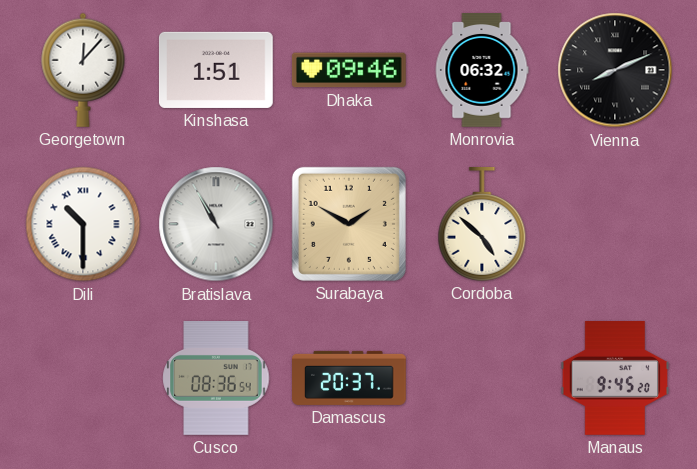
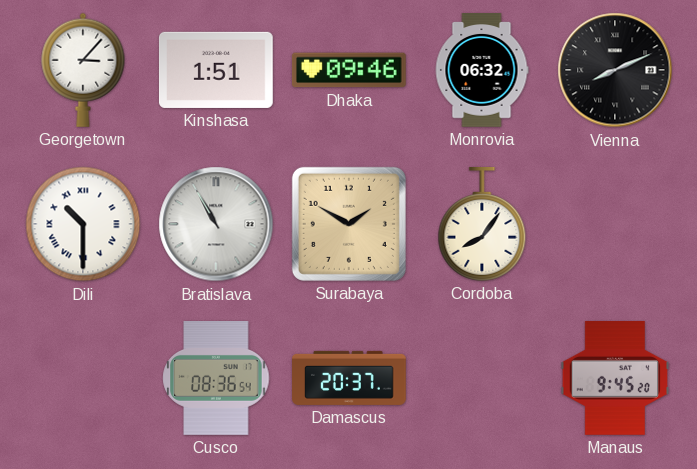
Georgetown: 12:07 -> 3:07 (83, 70)
Cordoba: 4:52 -> 8:06 (482, 225)
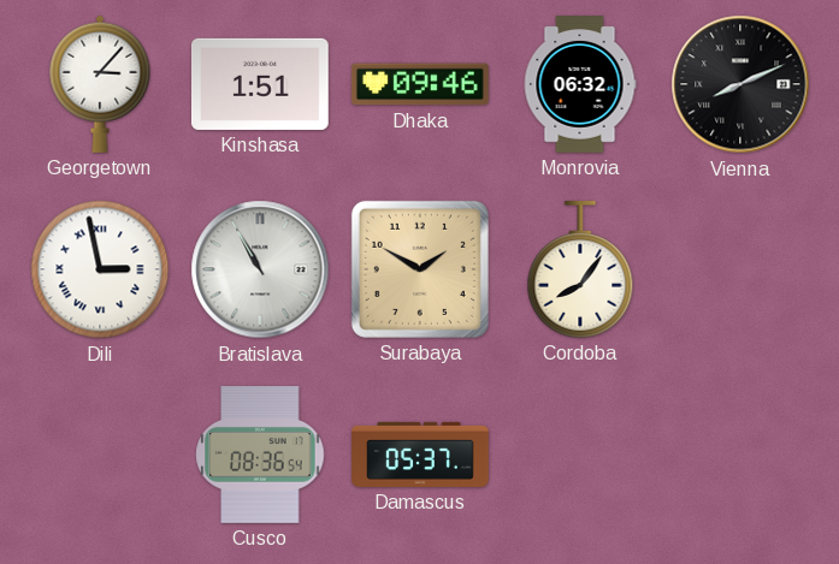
Dili: 10:30 -> 2:58 (100, 269)
Damascus: 20:37 -> 05:37 (420, 455)
Manaus: 9:45 -> none (615, 379)
